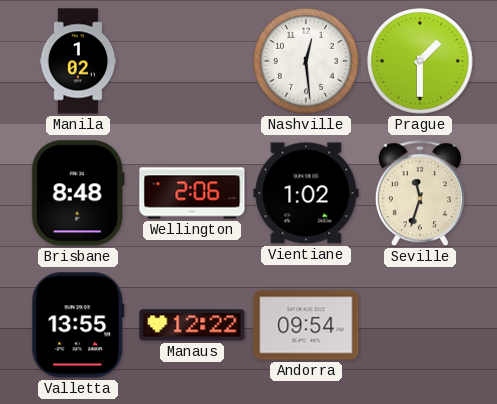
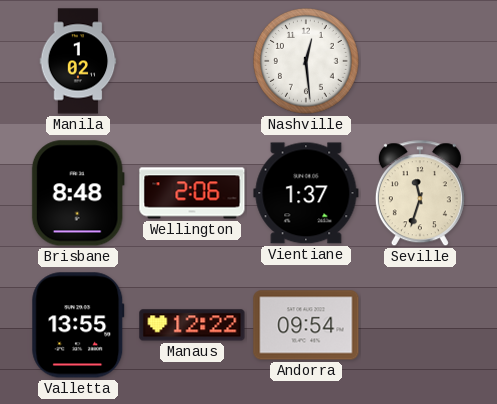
Prague: 1:30 -> none (421, 62)
Vientiane: 1:02 -> 1:37 (306, 193)
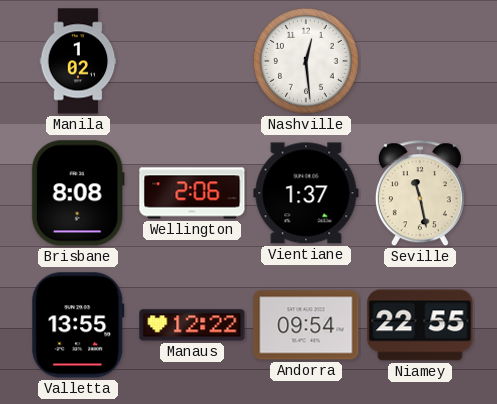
Brisbane: 8:48 -> 8:08 (78, 193)
Seville: 11:33 -> 11:28 (420, 194)
Niamey: none -> 22:55 (420, 325)
